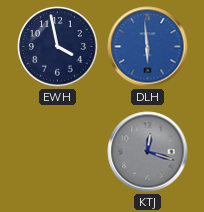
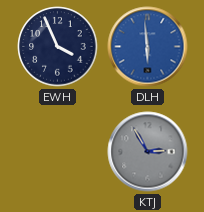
EWH: 3:58 -> 3:56 (58, 47)
KTJ: 12:18 -> 2:55 (148, 152)
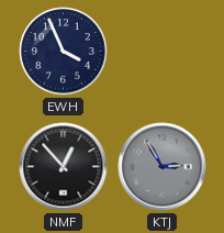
DLH: 5:59 -> none (148, 47)
NMF: none -> 12:53 (64, 167)
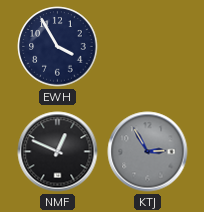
EWH: 3:56 -> 3:55 (58, 47)
NMF: 12:53 -> 12:49 (58, 152)
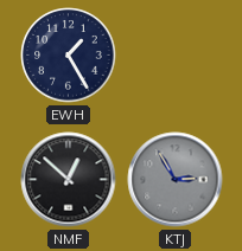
EWH: 3:55 -> 1:25 (69, 56)
NMF: 12:49 -> 12:52 (69, 180)
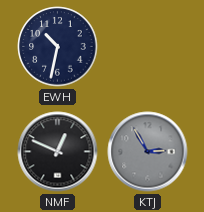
EWH: 1:25 -> 10:32 (58, 47)
NMF: 12:52 -> 12:49 (58, 152)
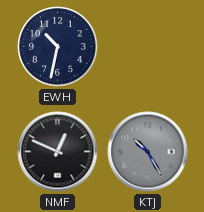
KTJ: 2:55 -> 10:25 (148, 152)
